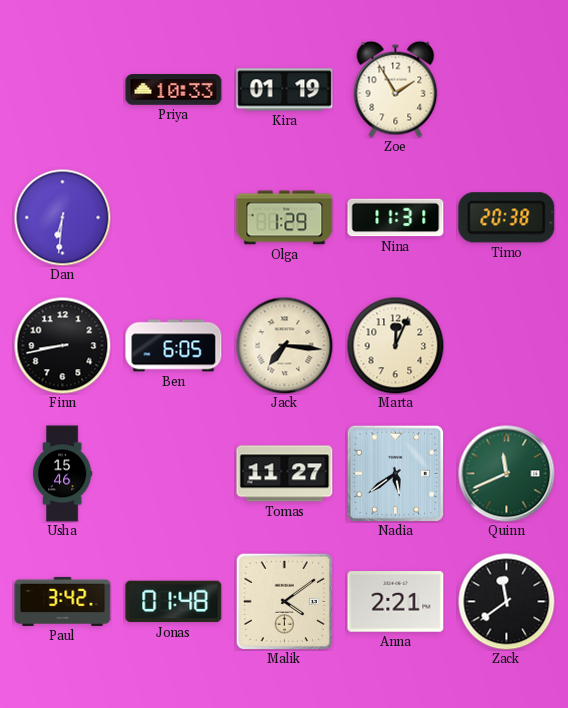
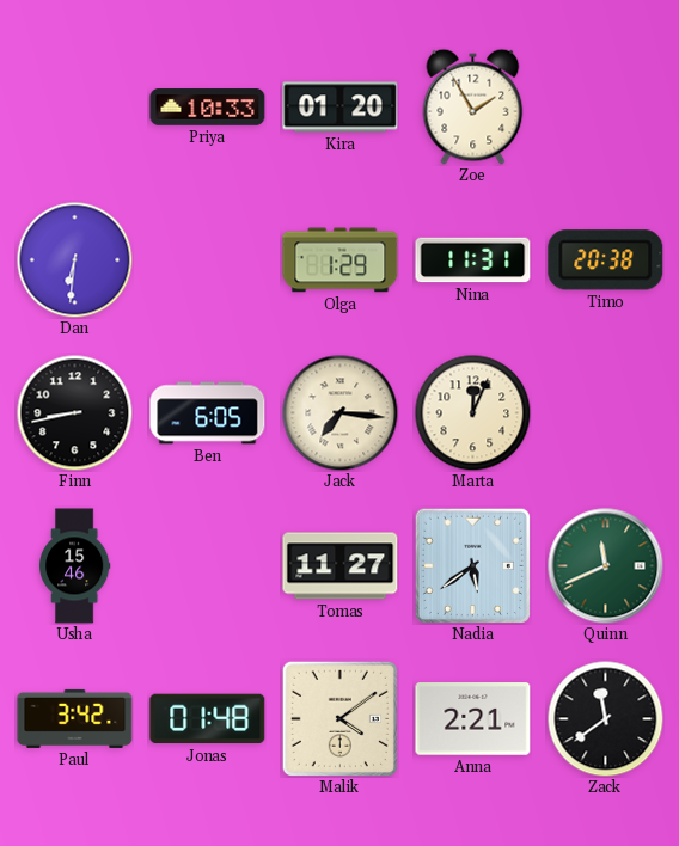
Kira: 01:19 -> 01:20 (341, 108)
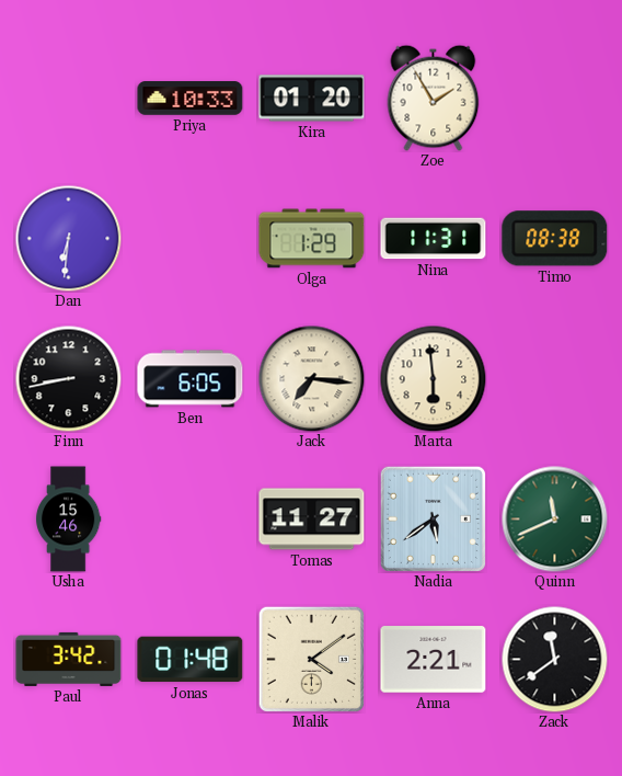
Timo: 20:38 -> 08:38 (555, 239)
Marta: 12:04 -> 5:59 (433, 378)
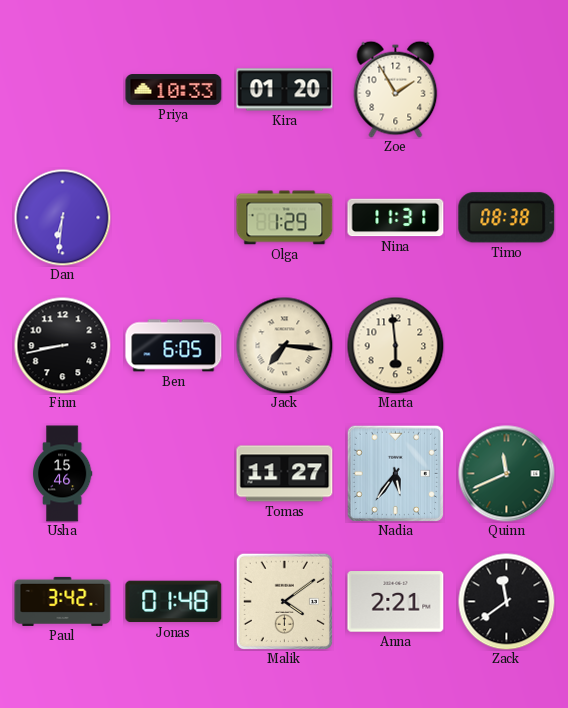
Nadia: 5:39 -> 5:36 (395, 473)
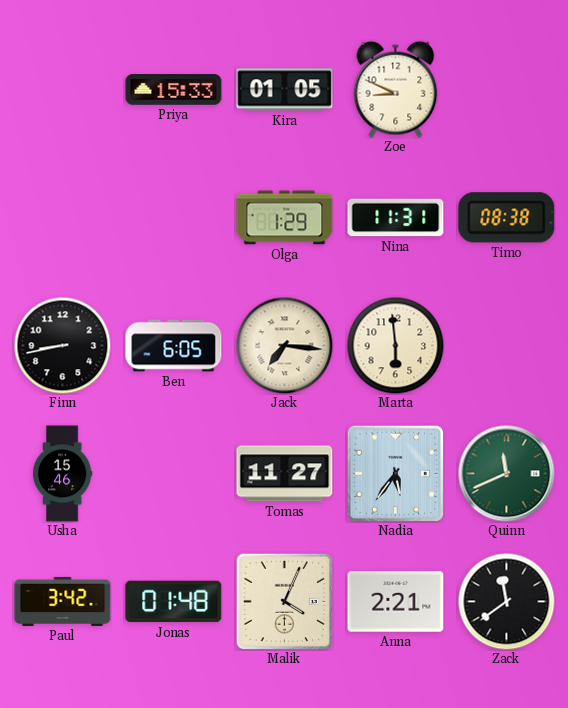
Priya: 10:33 -> 15:33 (174, 90)
Kira: 01:20 -> 01:05 (285, 90)
Zoe: 1:55 -> 8:49 (396, 89)
Dan: 6:31 -> none (62, 217)
Malik: 4:09 -> 4:04 (284, 601)
